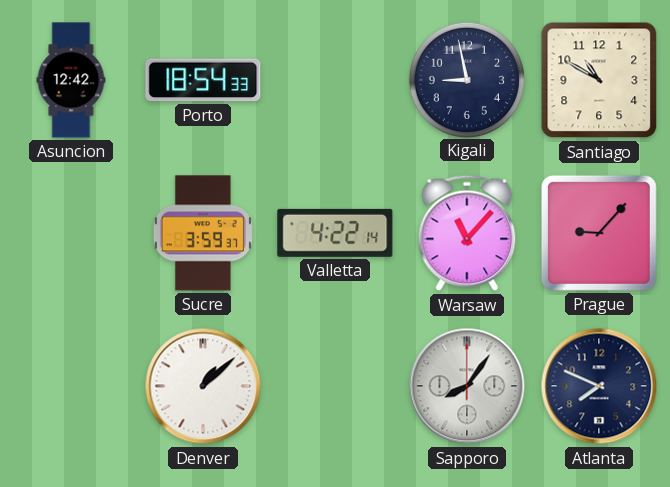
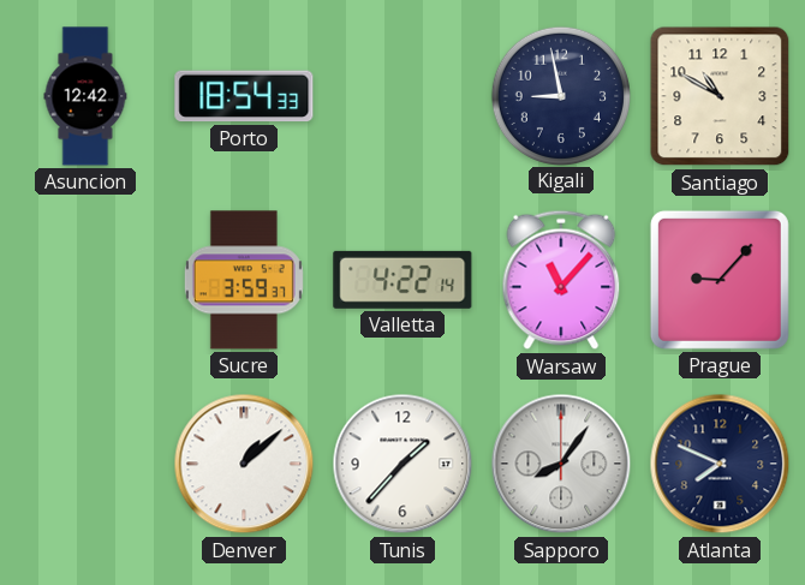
Tunis: none -> 1:37 (402, 464)
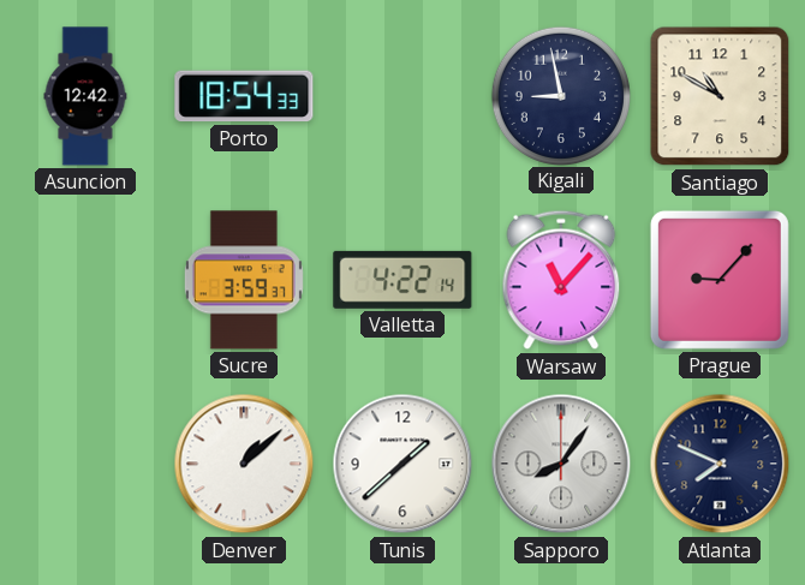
Tunis: 1:37 -> 1:38 (402, 464)
